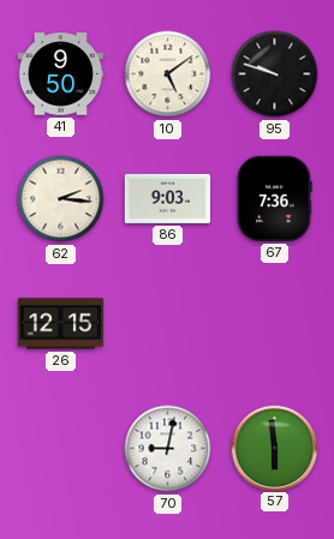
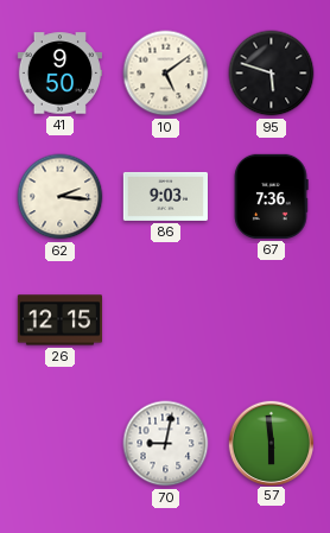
95: 9:48 -> 5:48 (272, 74)
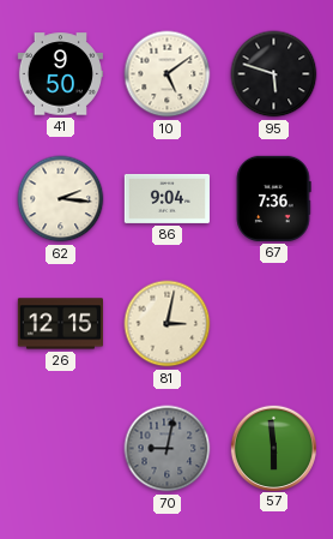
86: 9:03 -> 9:04 (166, 198)
81: none -> 3:02 (168, 324)
70 dial: white -> grey (168, 449)
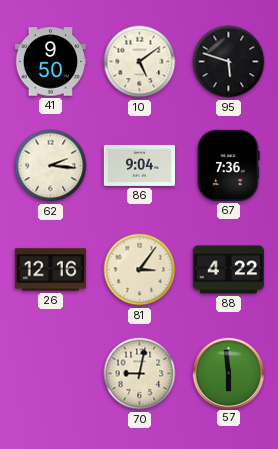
26: 12:15 -> 12:16 (50, 270)
81: 3:02 -> 3:06 (140, 270)
88: none -> 4:22 (228, 270)
70 dial: grey -> cream (140, 374)
